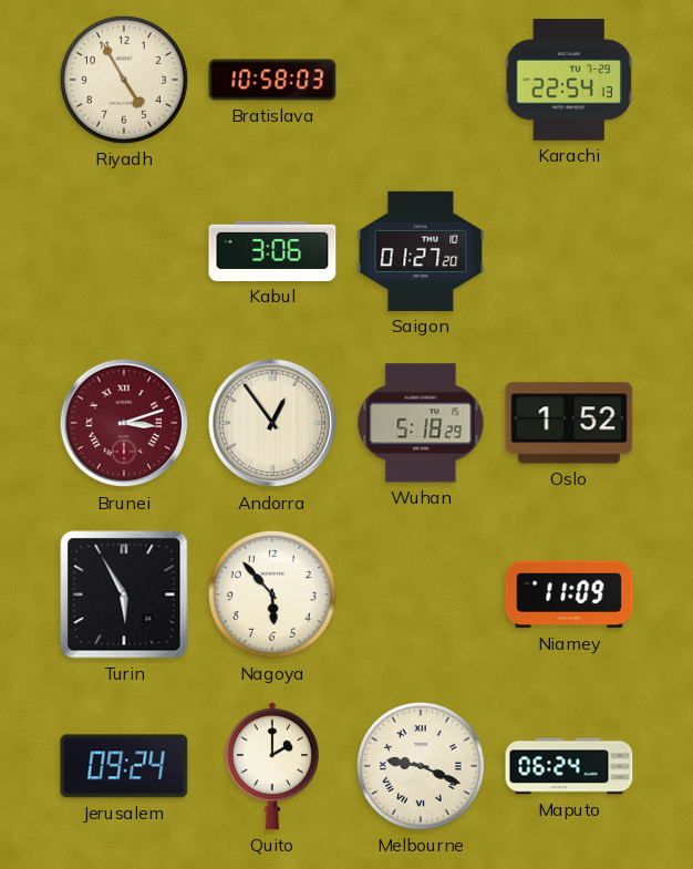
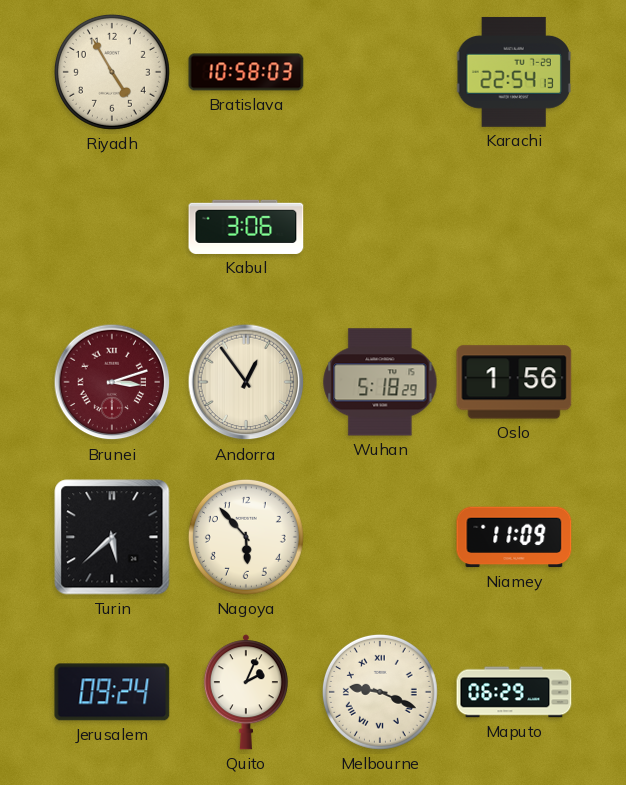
Saigon: 01:27 -> none (421, 251)
Oslo: 1:52 -> 1:56 (514, 382)
Turin: 5:55 -> 5:38 (112, 537)
Quito: 2:00 -> 2:04 (246, 692)
Maputo: 06:24 -> 06:29 (514, 692)
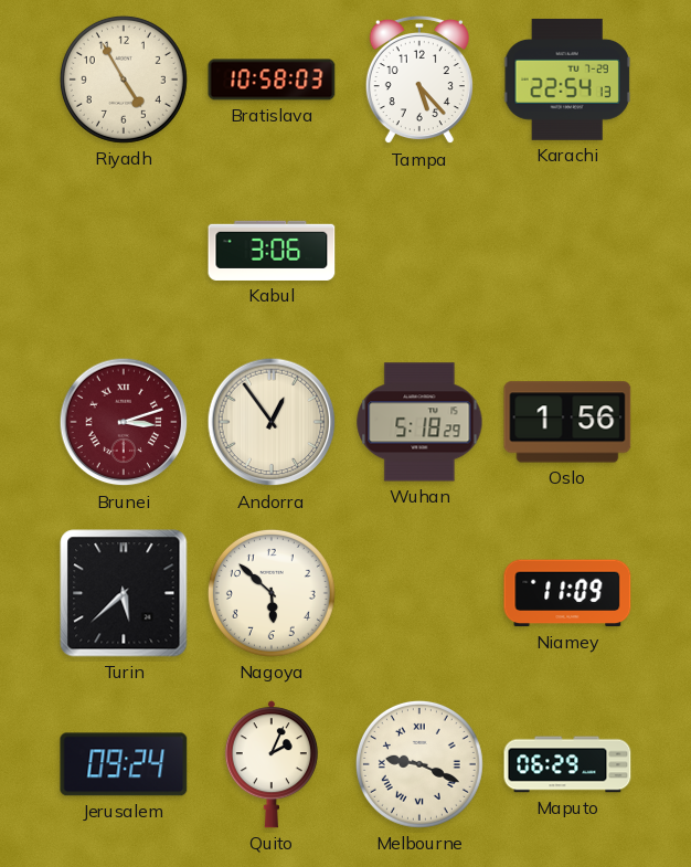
Tampa: none -> 5:23 (419, 80)
Nagoya: 5:53 -> 5:52 (272, 593)
